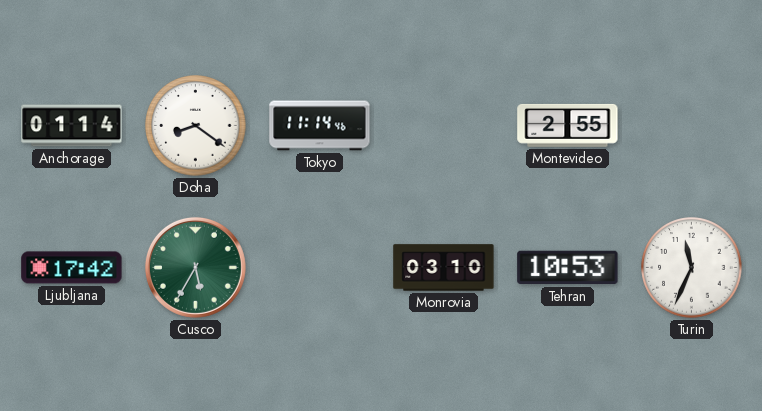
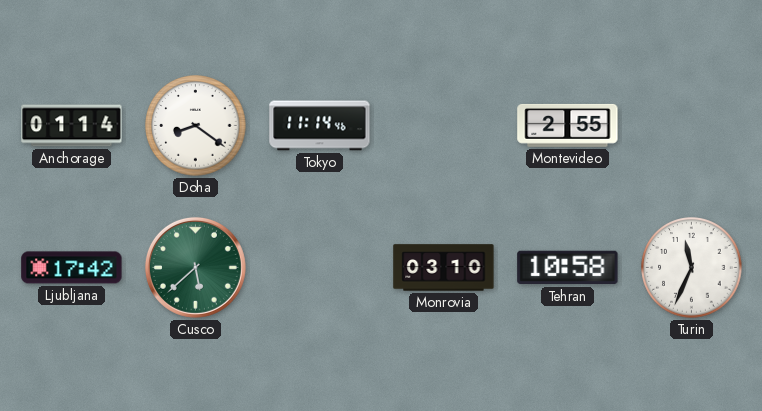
Cusco: 5:35 -> 5:38 (195, 267)
Tehran: 10:53 -> 10:58 (568, 268)
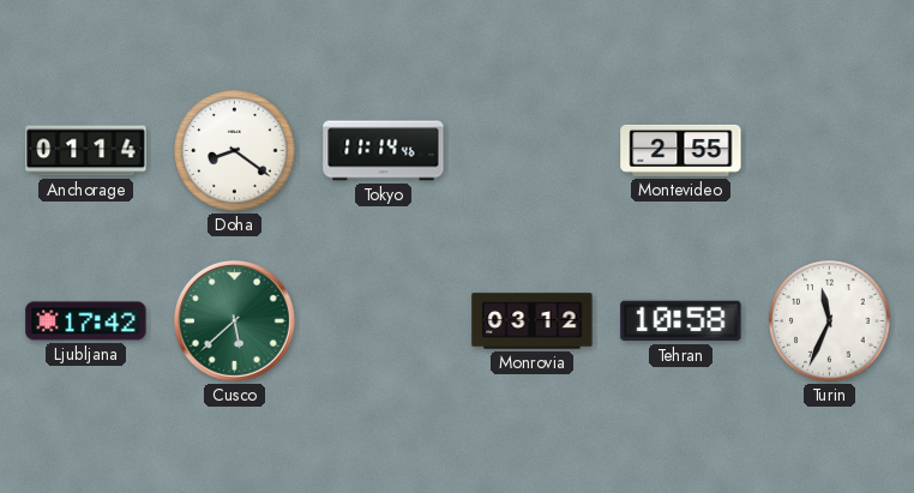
Monrovia: 03:10 -> 03:12 (533, 321)
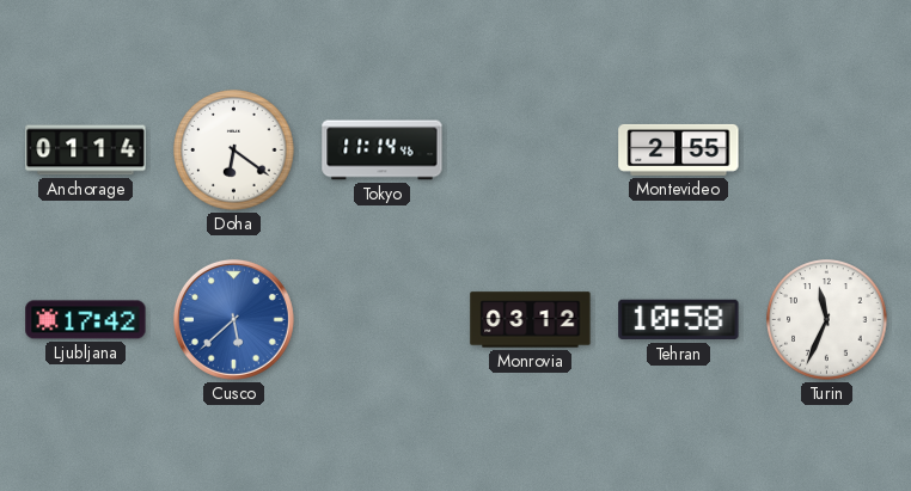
Doha: 8:21 -> 6:21 (234, 151)
Cusco dial: green -> blue (233, 319)
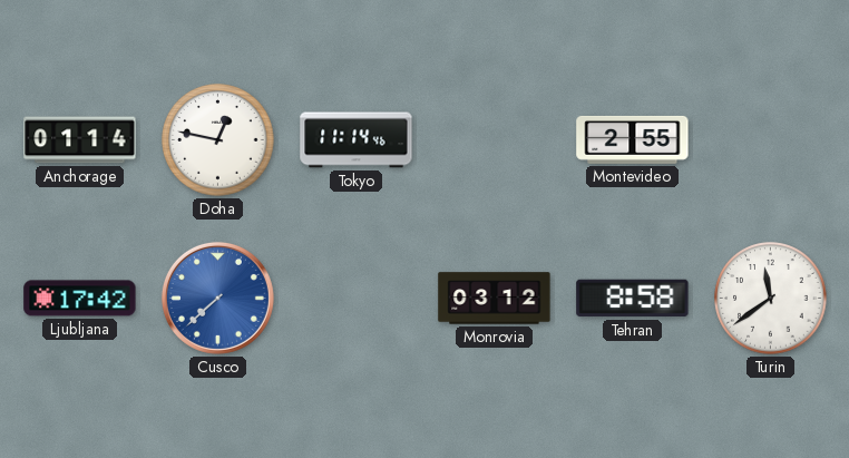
Doha: 6:21 -> 12:47 (218, 140)
Cusco: 5:38 -> 7:38 (217, 298)
Tehran: 10:58 -> 8:58 (633, 299)
Turin: 11:34 -> 11:39 (771, 299)
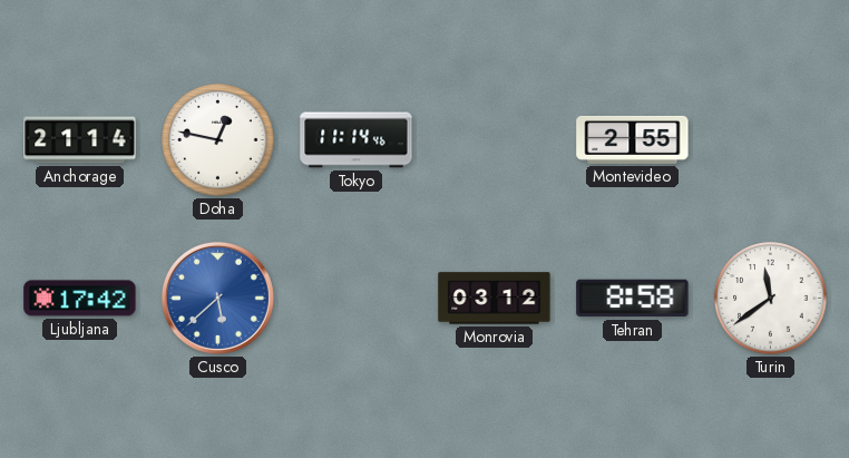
Anchorage: 01:14 -> 21:14 (80, 140)
Cusco: 7:38 -> 5:38 (217, 298)
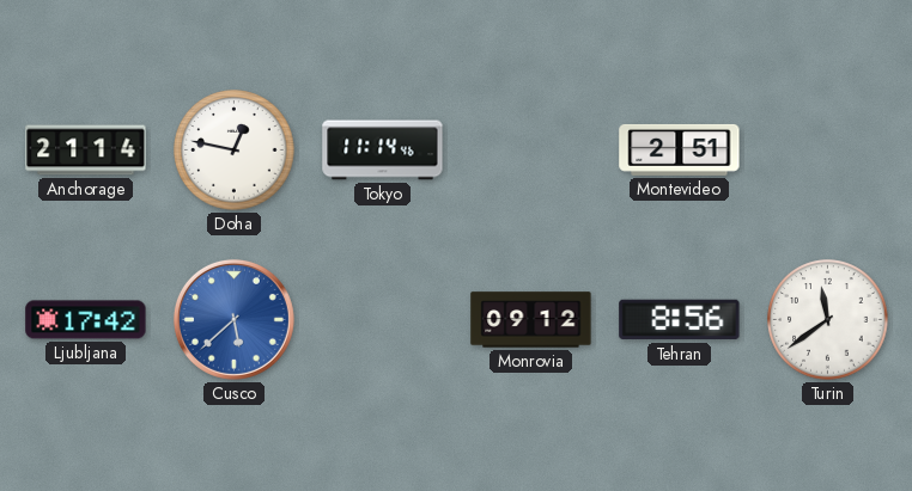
Montevideo: 2:55 -> 2:51 (680, 149)
Monrovia: 03:12 -> 09:12 (531, 320)
Tehran: 8:58 -> 8:56 (680, 320)
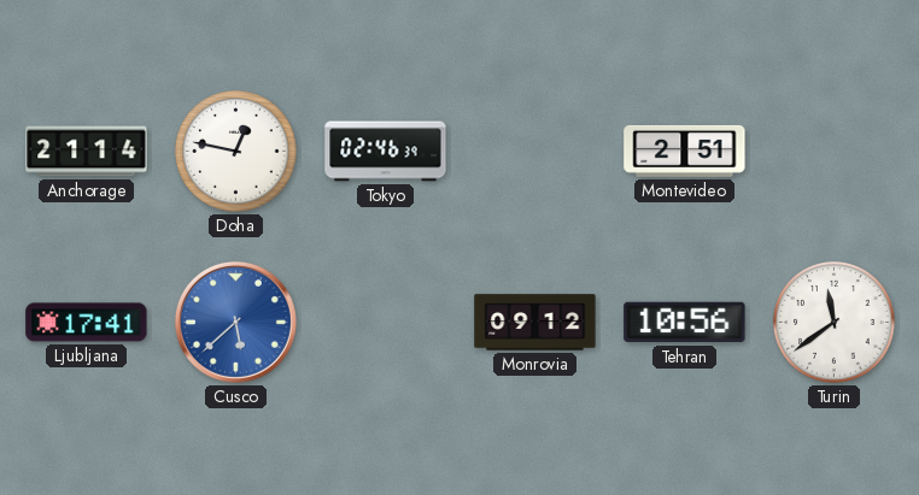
Tokyo: 11:14 -> 02:46 (386, 152)
Ljubljana: 17:42 -> 17:41 (87, 323)
Tehran: 8:56 -> 10:56 (685, 323)
